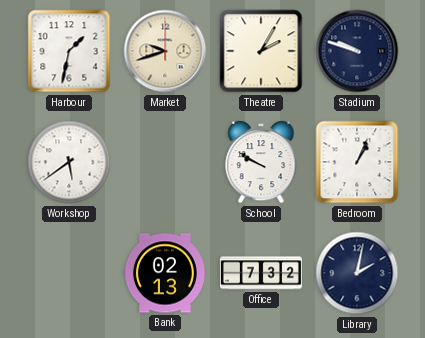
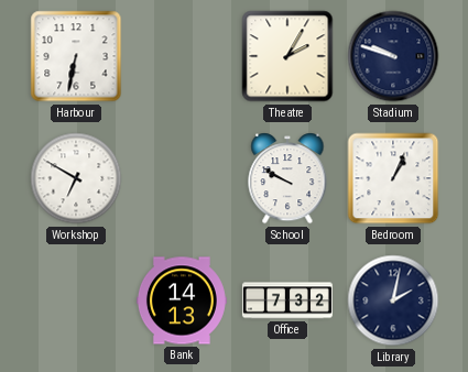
Harbour: 1:32 -> 6:32 (76, 56)
Market: 9:42 -> none (165, 51)
Workshop: 5:39 -> 6:50 (76, 178)
Bank: 02:13 -> 14:13 (182, 300)
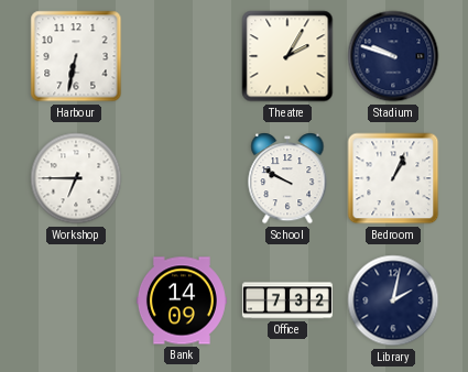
Workshop: 6:50 -> 6:45 (76, 178)
Bank: 14:13 -> 14:09 (182, 300)
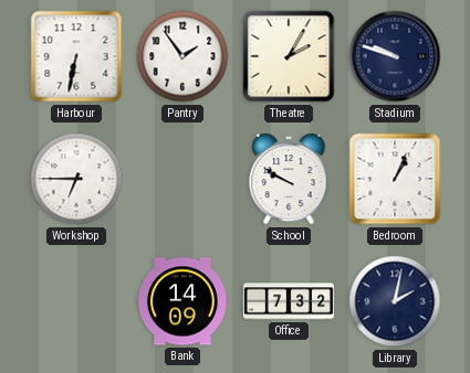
Pantry: none -> 1:54 (182, 56)
